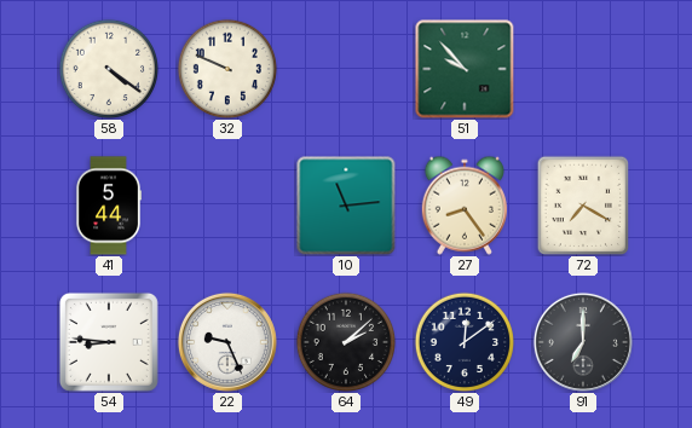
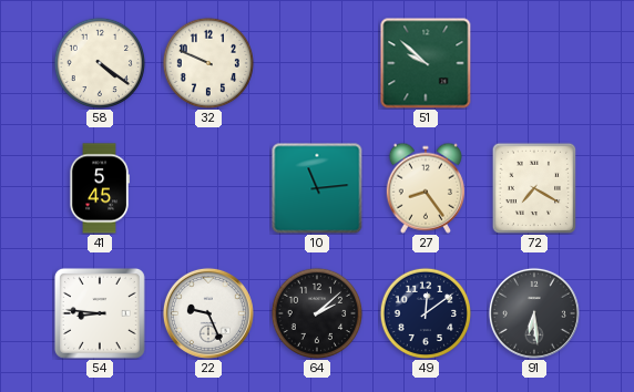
51: 9:53 -> 9:52 (426, 63)
41: 5:44 -> 5:45 (99, 188)
91: 7:00 -> 6:29 (534, 313)
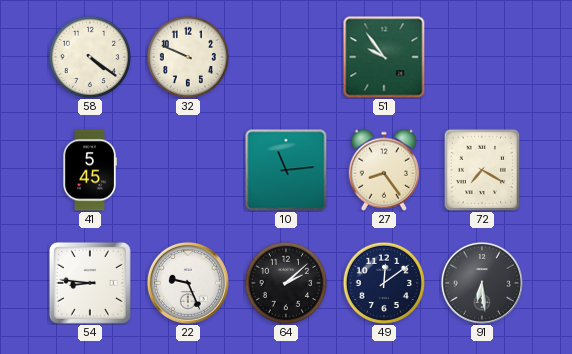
51: 9:52 -> 9:54 (384, 57)
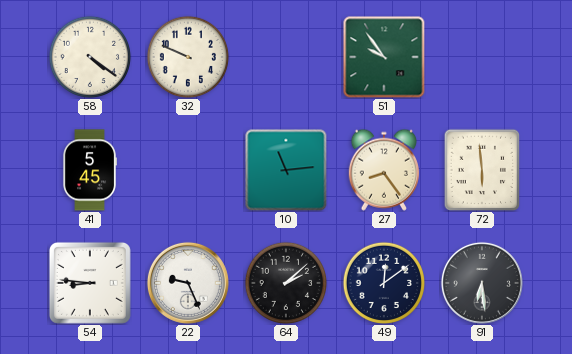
72: 7:20 -> 5:59 (482, 170)
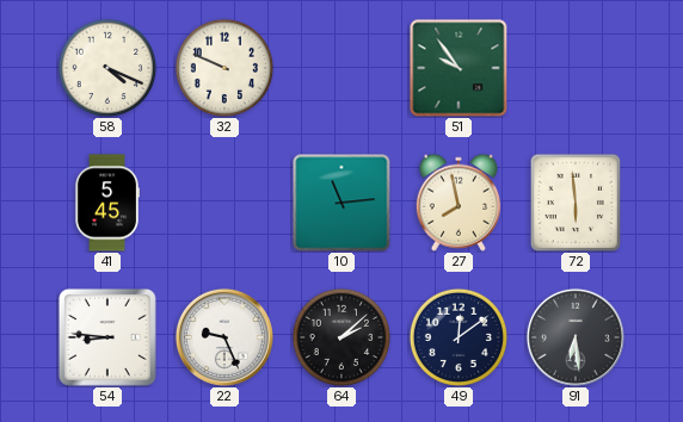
58: 4:21 -> 4:19 (106, 67)
27: 8:24 -> 7:58 (459, 203)
